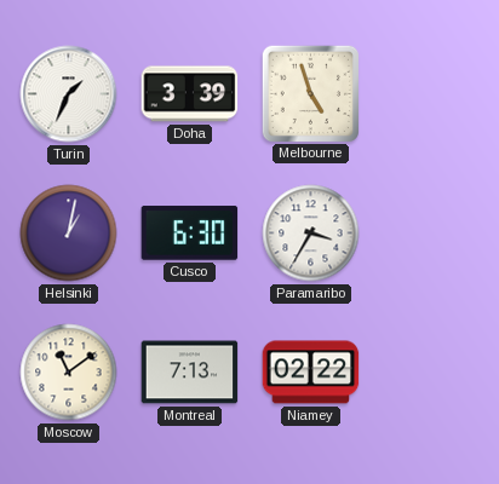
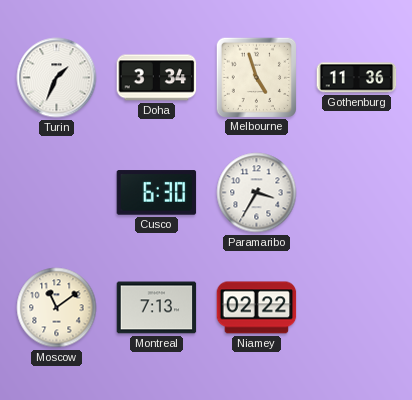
Doha: 3:39 -> 3:34 (157, 78)
Gothenburg: none -> 11:36 (357, 78)
Helsinki: 1:02 -> none (69, 234)
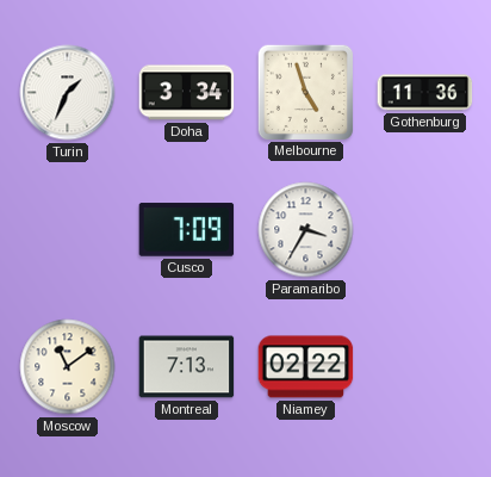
Cusco: 6:30 -> 7:09 (187, 230)
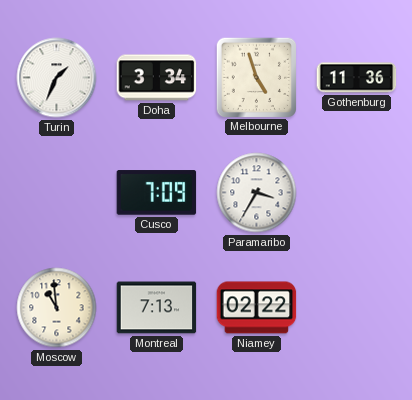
Moscow: 11:09 -> 10:59 (57, 308)
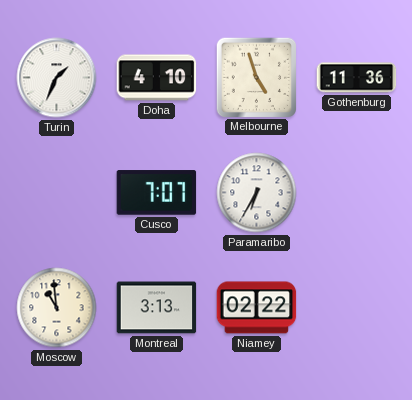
Doha: 3:34 -> 4:10 (157, 78)
Cusco: 7:09 -> 7:07 (157, 193)
Paramaribo: 3:35 -> 6:35 (257, 193)
Montreal: 7:13 -> 3:13 (157, 308)
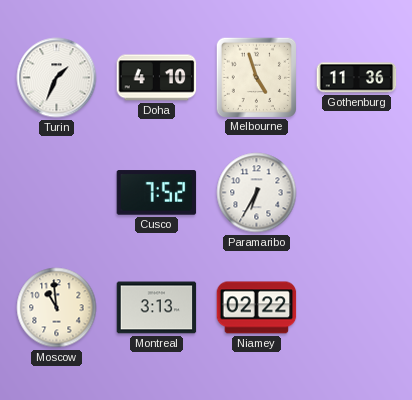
Cusco: 7:07 -> 7:52 (157, 193)
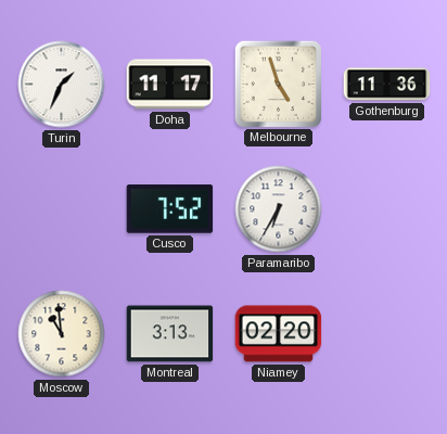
Doha: 4:10 -> 11:17 (170, 85)
Niamey: 02:22 -> 02:20 (279, 334)
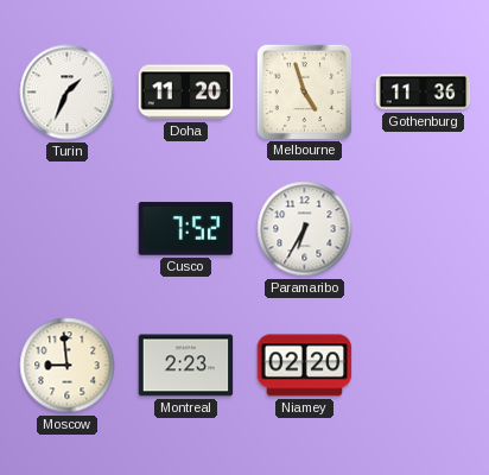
Doha: 11:17 -> 11:20 (186, 93)
Moscow: 10:59 -> 8:59 (68, 366)
Montreal: 3:13 -> 2:23 (186, 366)
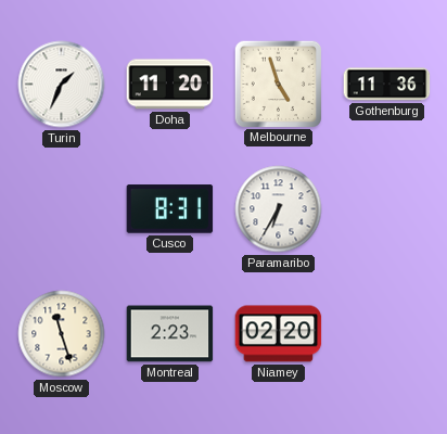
Cusco: 7:52 -> 8:31 (170, 209)
Moscow: 8:59 -> 11:27 (62, 334)
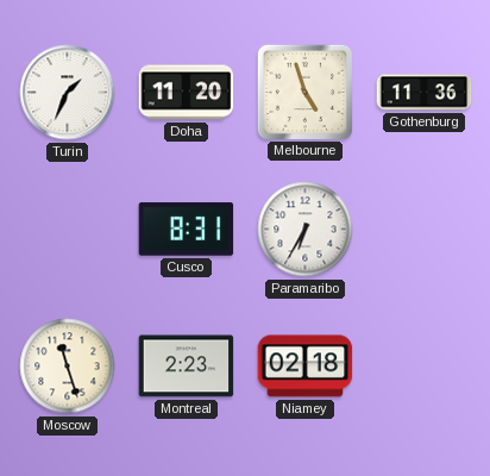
Niamey: 02:20 -> 02:18 (306, 367)
